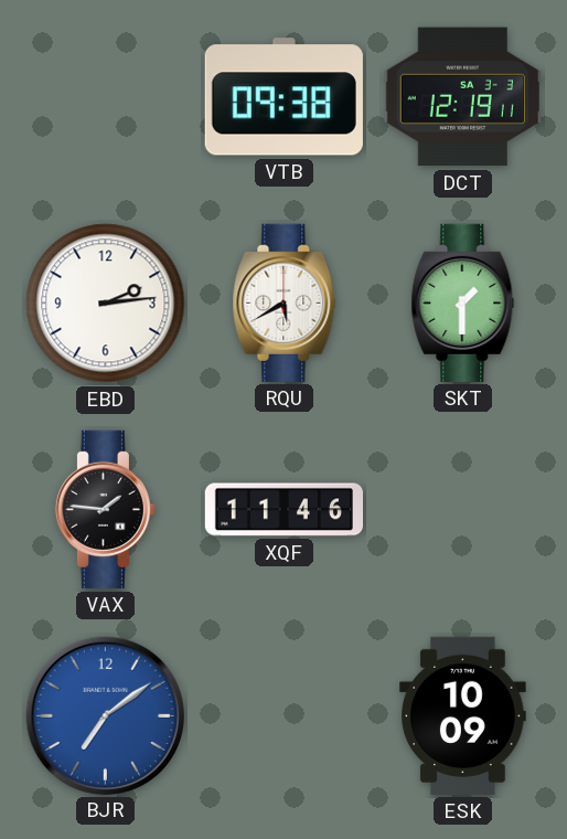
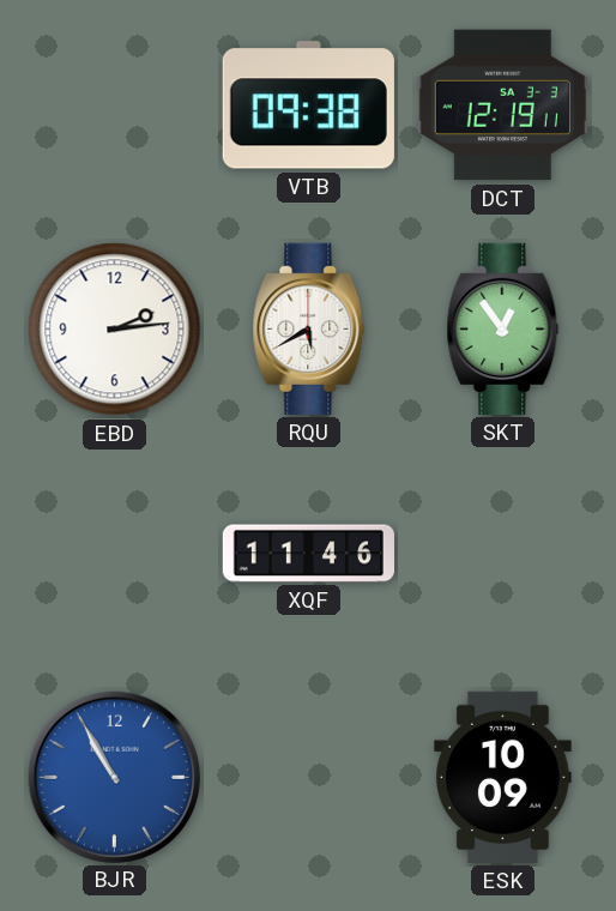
SKT: 1:30 -> 12:54 (503, 328)
VAX: 1:46 -> none (105, 509)
BJR: 7:09 -> 10:55 (114, 777)
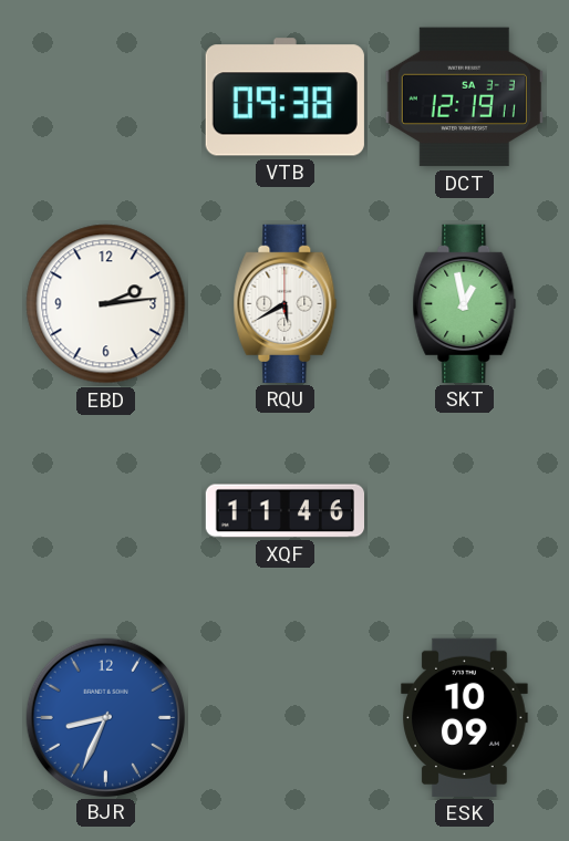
SKT: 12:54 -> 12:58 (465, 303)
BJR: 10:55 -> 8:34 (105, 717)
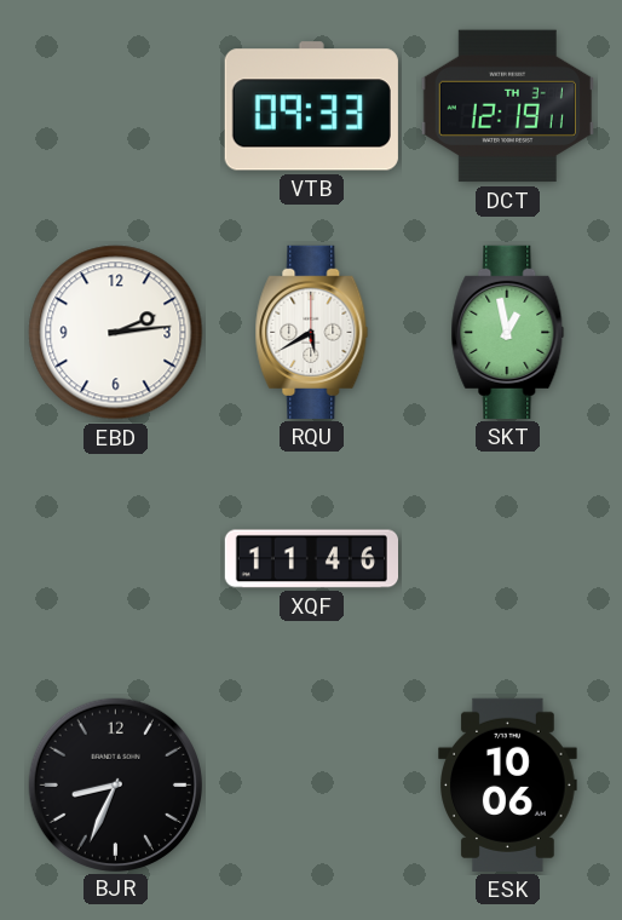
VTB: 09:38 -> 09:33 (311, 107)
DCT date: SA 3-3 -> TH 3-1 (507, 107)
BJR dial: blue -> black (115, 784)
ESK: 10:09 -> 10:06 (508, 784)
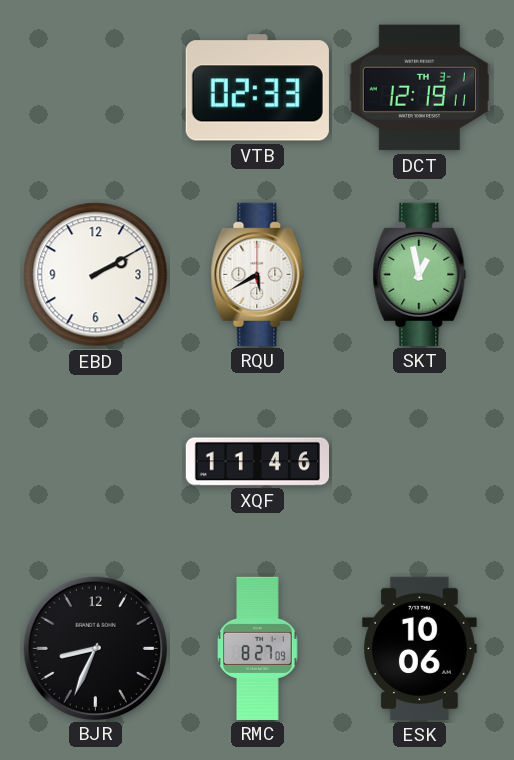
VTB: 09:33 -> 02:33 (257, 88)
EBD: 2:14 -> 2:10 (96, 275)
RMC: none -> 8:27 (258, 648)
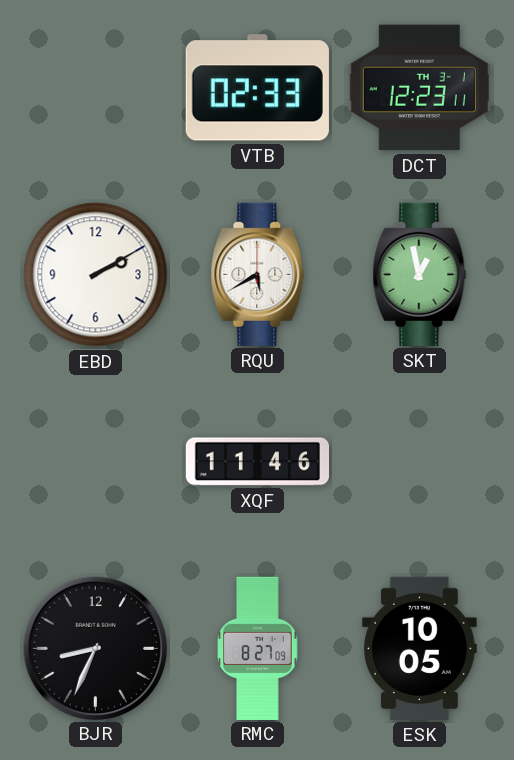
DCT: 12:19 -> 12:23 (419, 88)
ESK: 10:06 -> 10:05 (420, 648)
